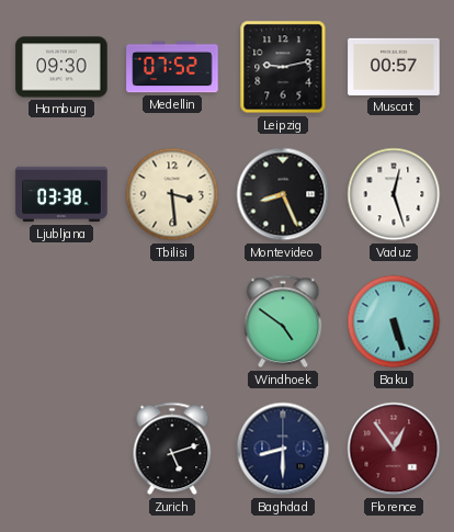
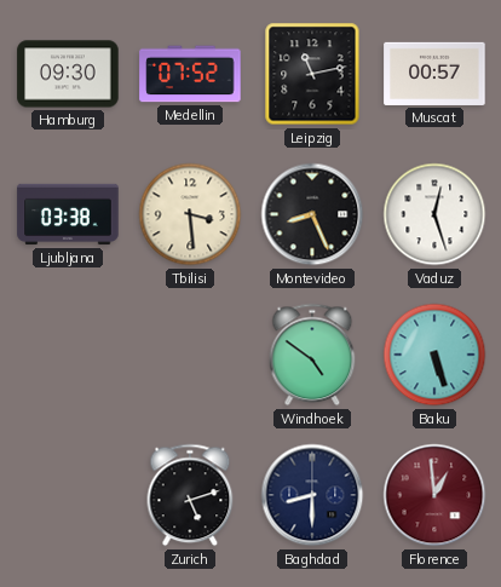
Leipzig: 9:13 -> 11:13 (312, 74)
Florence: 12:54 -> 12:59 (434, 495)
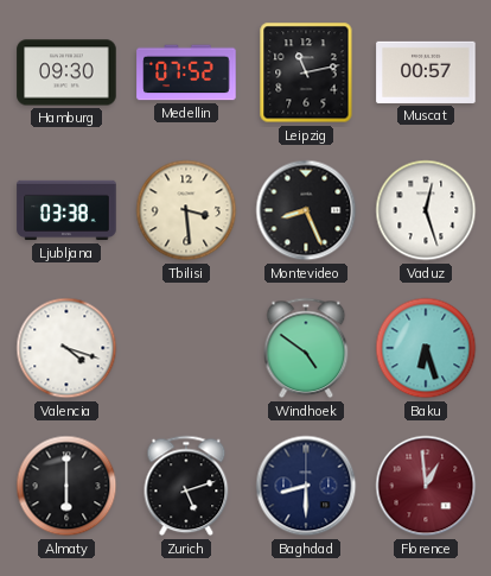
Valencia: none -> 4:18 (66, 348)
Baku: 5:27 -> 6:27 (426, 348)
Almaty: none -> 6:00 (66, 486)
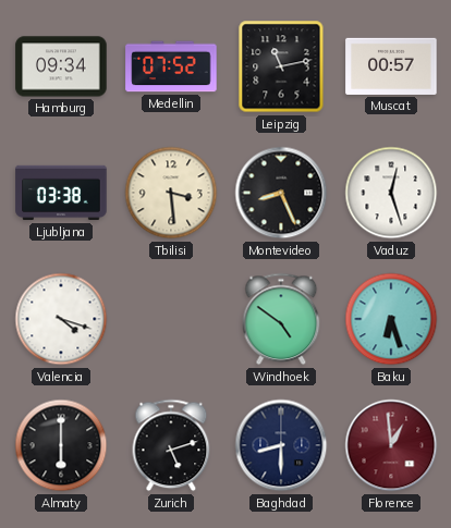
Hamburg: 09:30 -> 09:34 (61, 66)
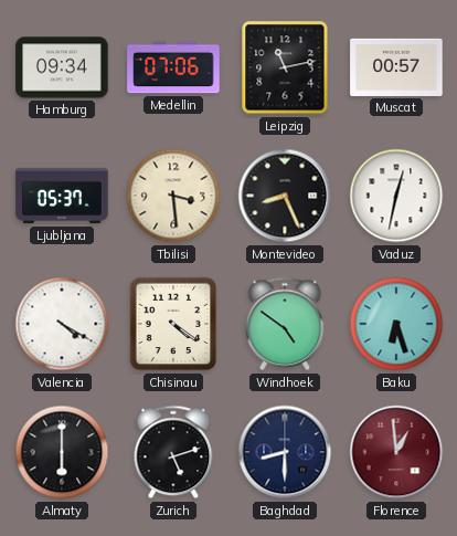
Medellin: 07:52 -> 07:06 (173, 67)
Ljubljana: 03:38 -> 05:37 (62, 196)
Vaduz: 12:27 -> 12:32 (396, 196)
Valencia: 4:18 -> 4:20 (62, 324)
Chisinau: none -> 4:21 (173, 324)
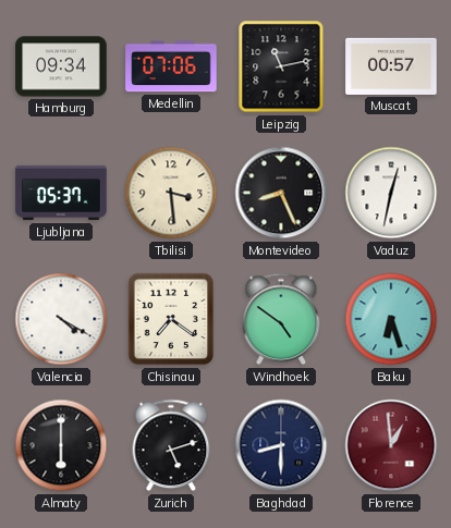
Chisinau: 4:21 -> 7:21 (171, 319)
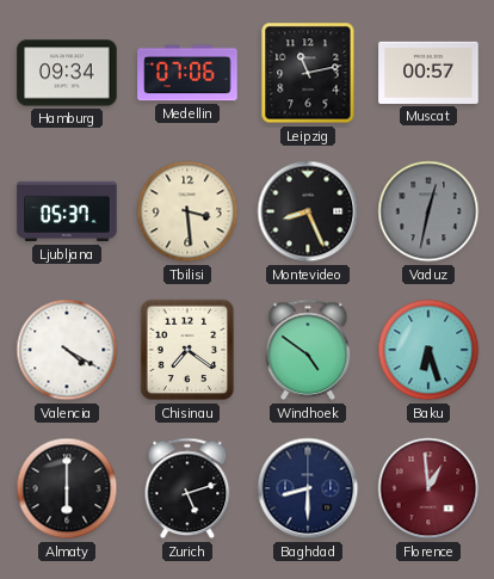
Vaduz dial: white -> grey (428, 211)
